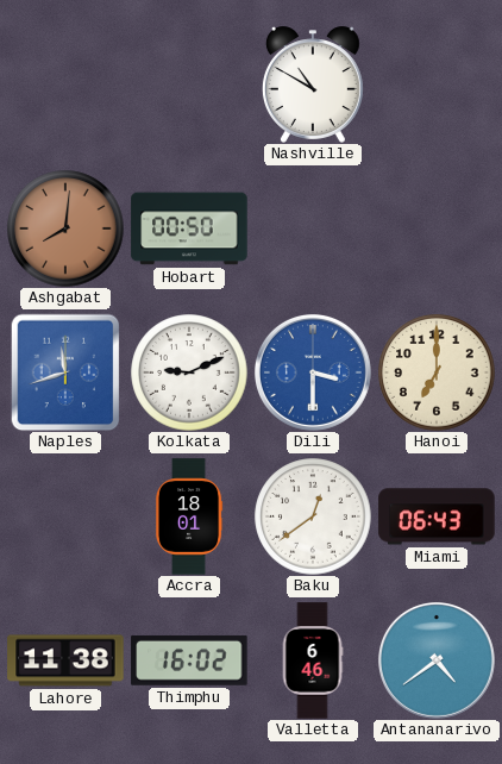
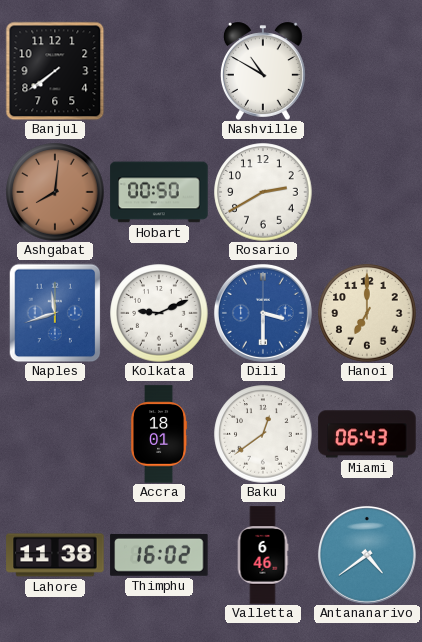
Banjul: none -> 7:39 (55, 71)
Rosario: none -> 2:40 (263, 192)
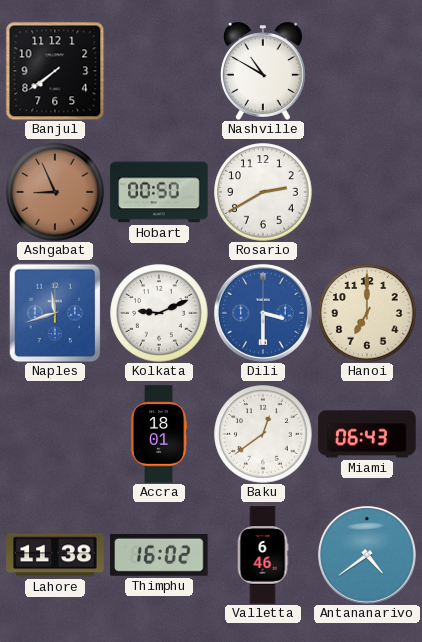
Ashgabat: 8:01 -> 8:56 (55, 192)
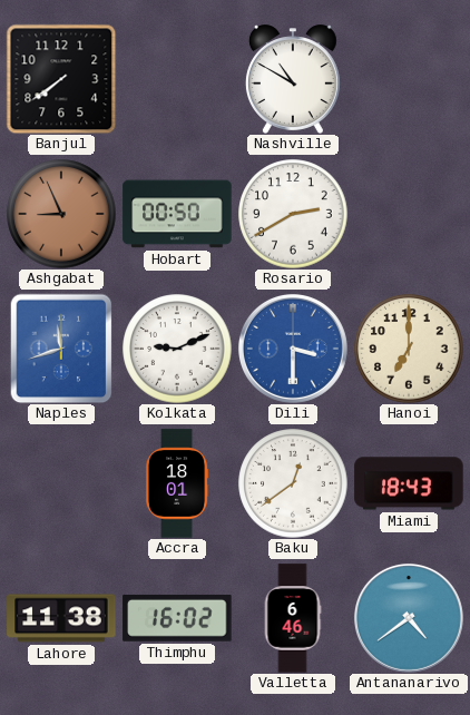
Miami: 06:43 -> 18:43 (409, 483)
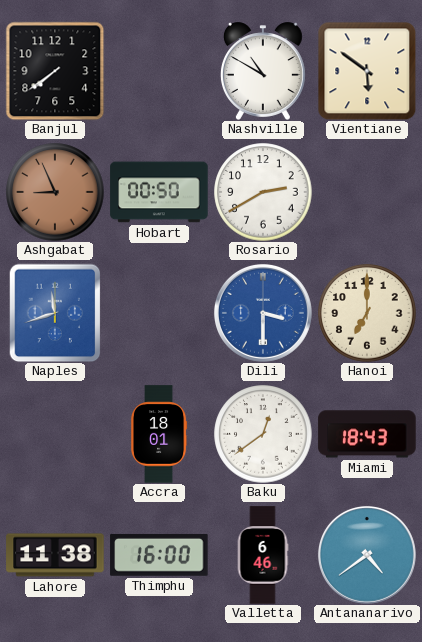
Vientiane: none -> 5:51 (367, 71)
Kolkata: 9:11 -> none (177, 349)
Thimphu: 16:02 -> 16:00 (159, 555)
